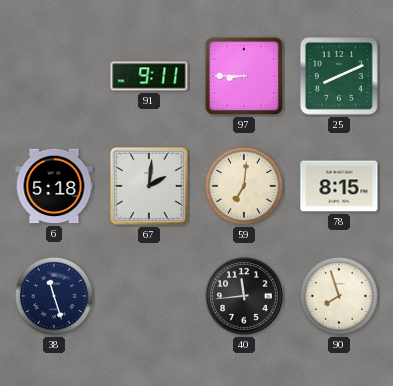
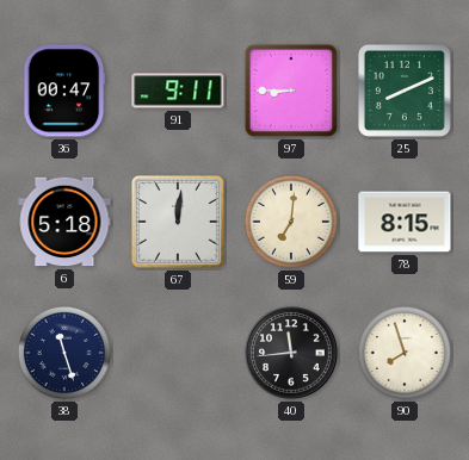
36: none -> 00:47 (64, 91)
67: 2:01 -> 12:01 (178, 222)
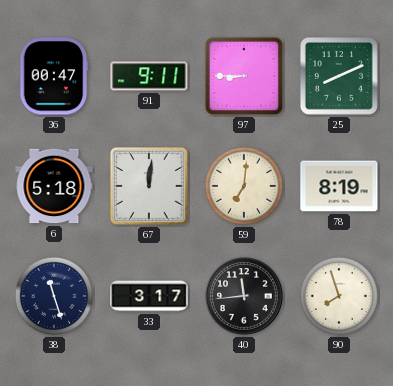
78: 8:15 -> 8:19 (339, 186)
33: none -> 3:17 (149, 296)
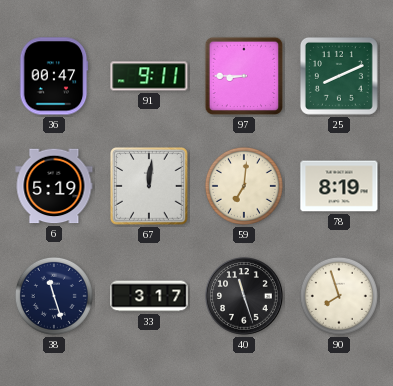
6: 5:18 -> 5:19 (54, 186)
40: 11:44 -> 11:27 (244, 296)
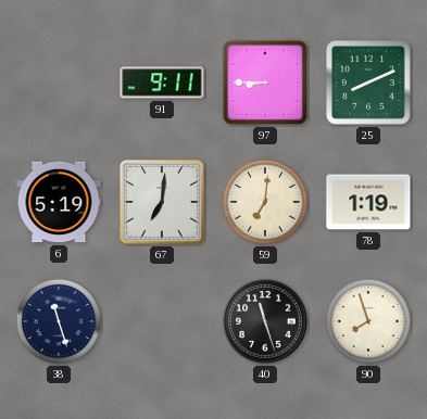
36: 00:47 -> none (54, 76)
67: 12:01 -> 7:01 (162, 202)
78: 8:19 -> 1:19 (368, 202)
33: 3:17 -> none (149, 296)
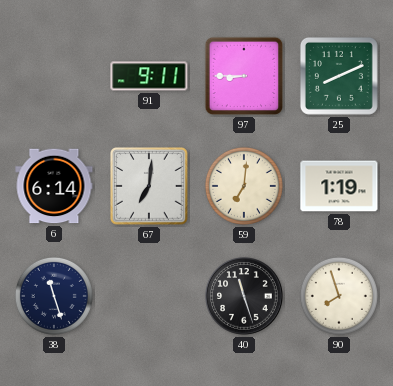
6: 5:19 -> 6:14 (54, 186)
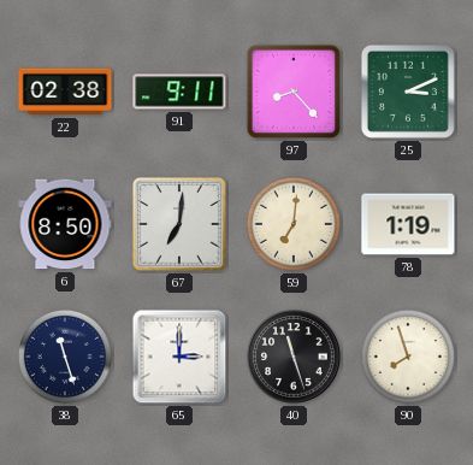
22: none -> 02:38 (65, 92)
97: 8:45 -> 8:23 (294, 92)
25: 8:11 -> 3:11 (408, 92)
6: 6:14 -> 8:50 (65, 224)
65: none -> 3:00 (179, 357)
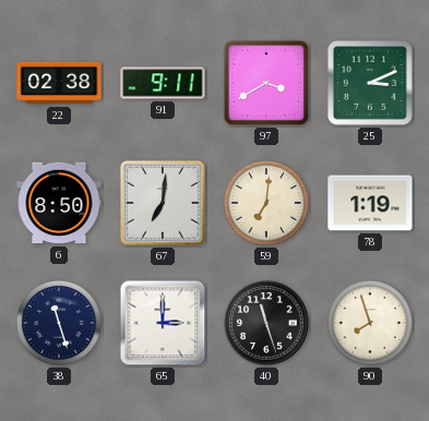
97: 8:23 -> 3:40 (266, 83)
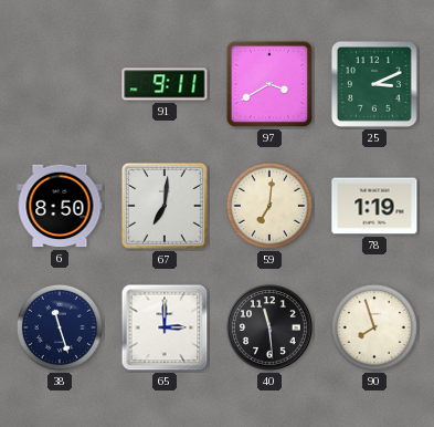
22: 02:38 -> none (59, 83)
40: 11:27 -> 11:29 (269, 327)
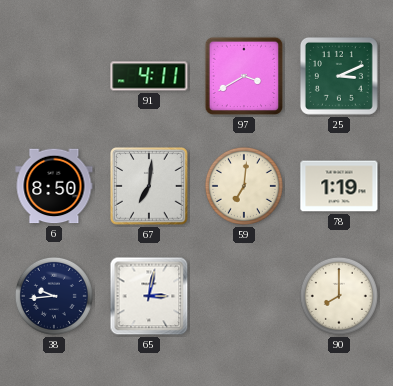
91: 9:11 -> 4:11 (149, 76)
38: 11:27 -> 9:44 (54, 296)
65: 3:00 -> 3:02 (149, 296)
40: 11:29 -> none (269, 327)
90: 7:57 -> 8:00 (339, 296)
